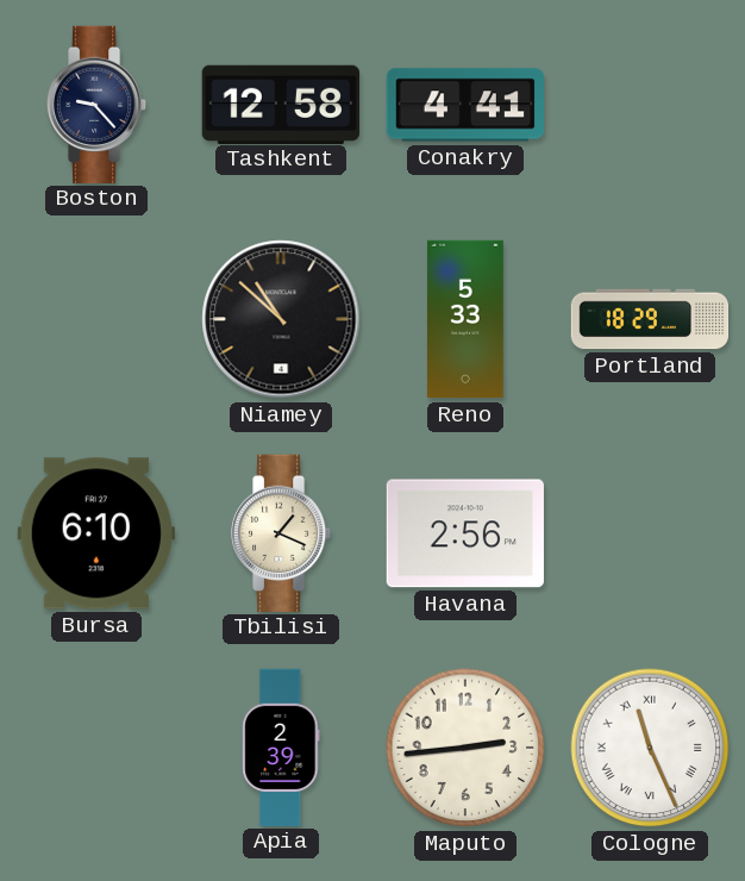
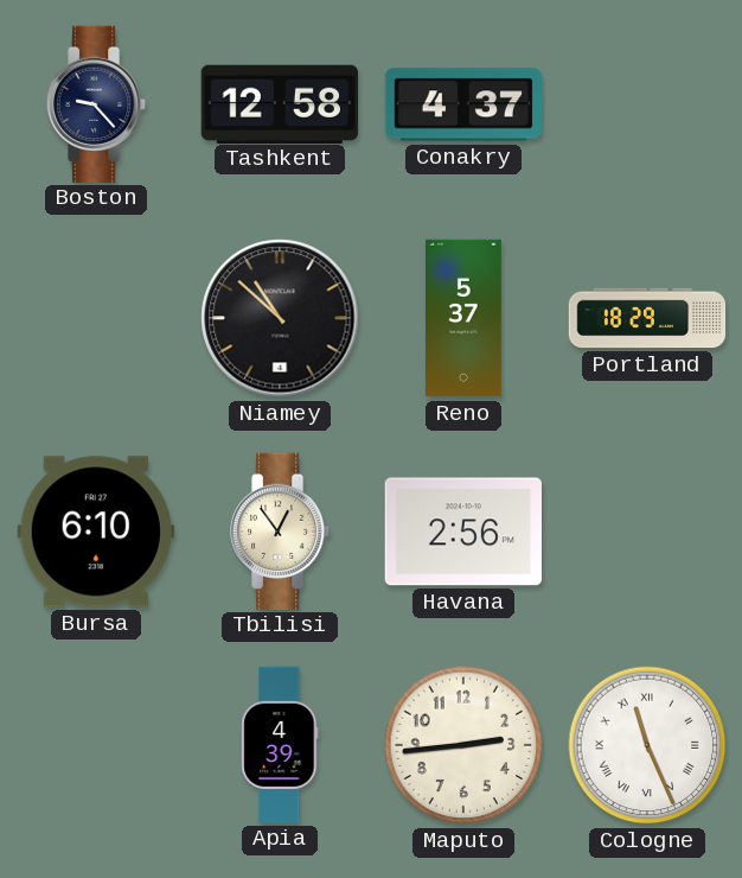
Conakry: 4:41 -> 4:37 (462, 104)
Reno: 5:33 -> 5:37 (465, 318)
Tbilisi: 1:19 -> 12:54 (280, 530)
Apia: 2:39 -> 4:39 (280, 744)
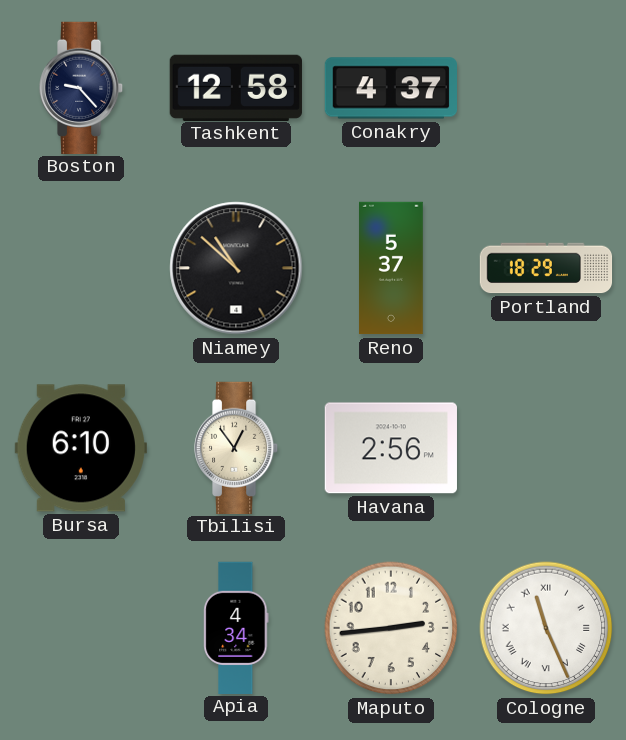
Apia: 4:39 -> 4:34 (236, 627)
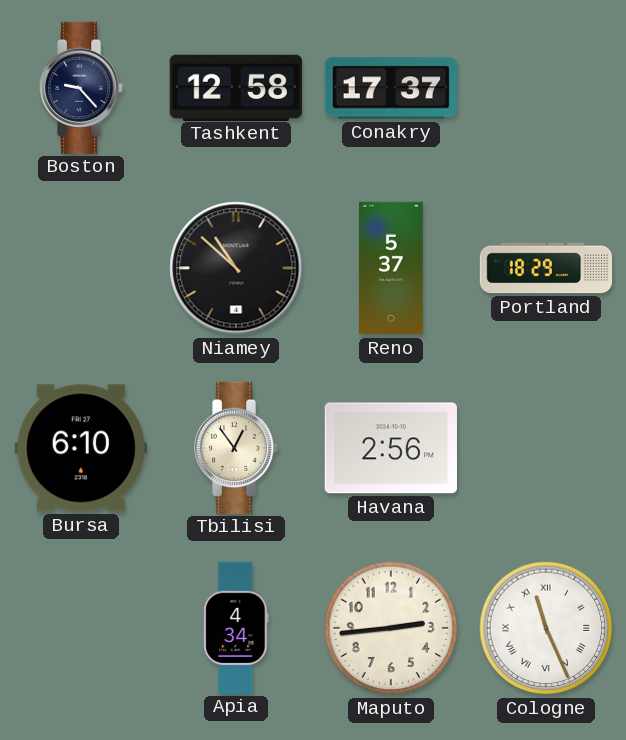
Conakry: 4:37 -> 17:37 (390, 88)
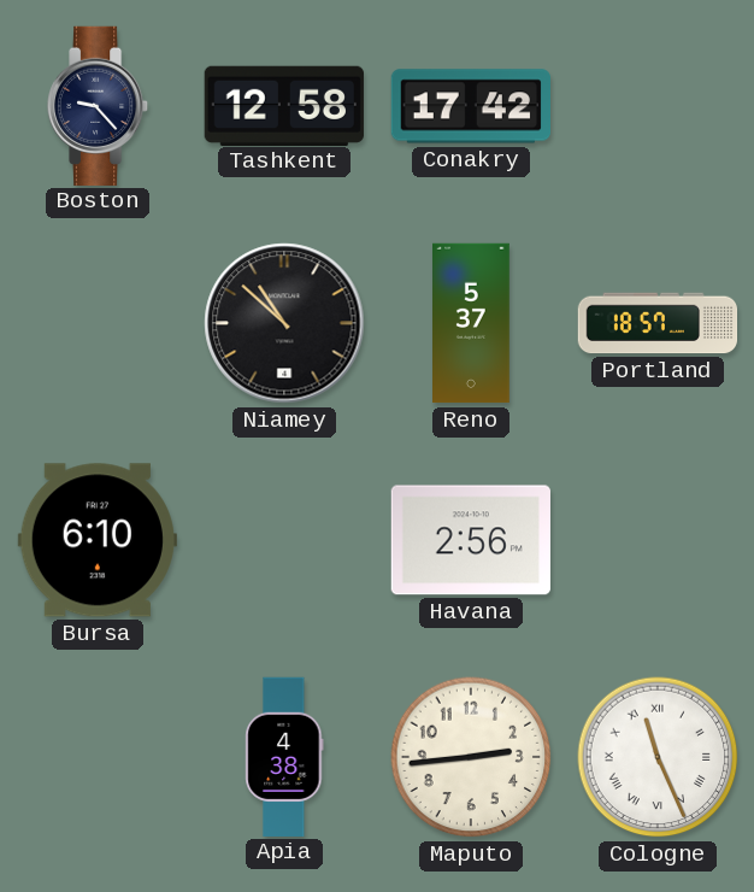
Conakry: 17:37 -> 17:42 (470, 106)
Portland: 18:29 -> 18:57 (658, 323)
Tbilisi: 12:54 -> none (236, 447)
Apia: 4:34 -> 4:38 (284, 756)
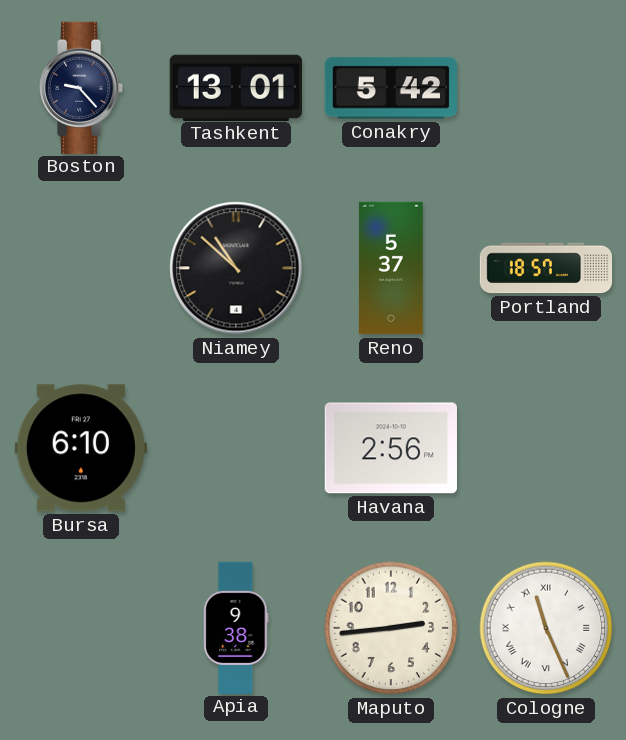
Tashkent: 12:58 -> 13:01 (236, 87)
Conakry: 17:42 -> 5:42 (390, 88)
Apia: 4:38 -> 9:38 (236, 627)
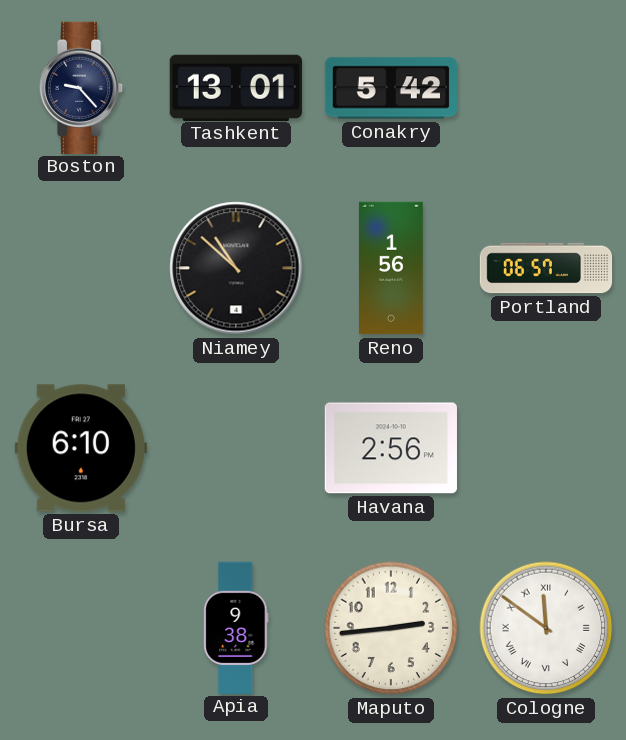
Reno: 5:37 -> 1:56 (392, 268)
Portland: 18:57 -> 06:57 (546, 268)
Cologne: 11:26 -> 11:51 (546, 628)
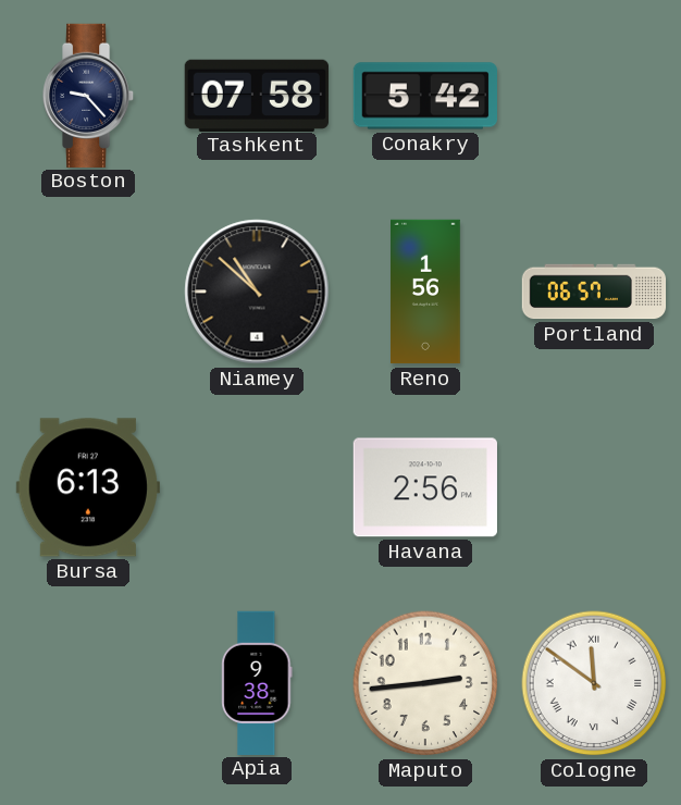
Tashkent: 13:01 -> 07:58 (257, 95)
Bursa: 6:10 -> 6:13 (88, 487)
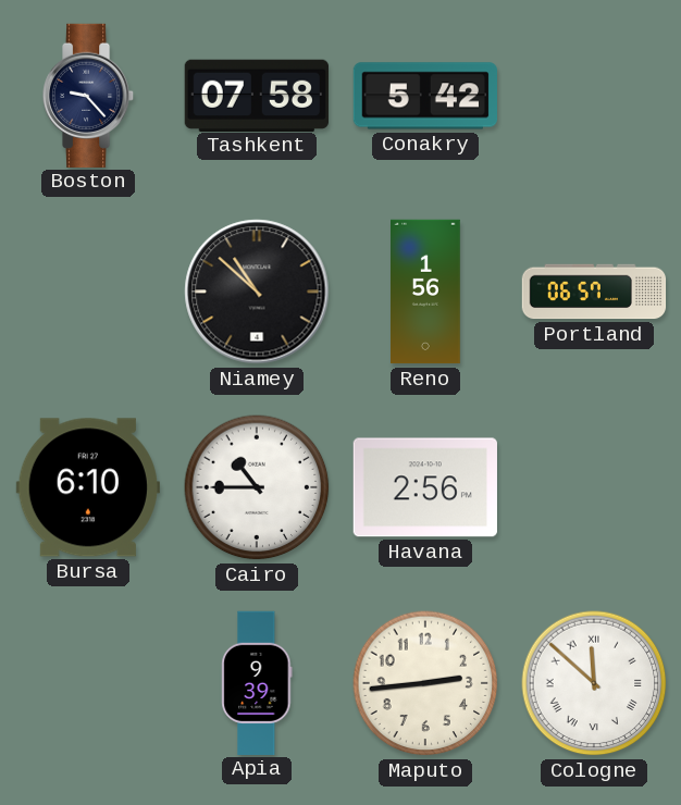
Bursa: 6:13 -> 6:10 (88, 487)
Cairo: none -> 10:45 (257, 487)
Apia: 9:38 -> 9:39 (257, 682)
Cologne: 11:51 -> 11:52 (594, 683)
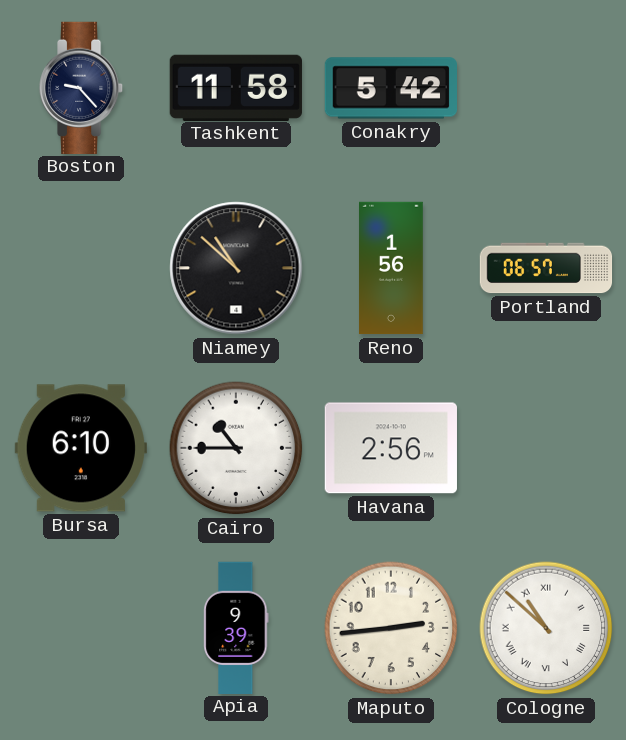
Tashkent: 07:58 -> 11:58 (236, 87)
Cologne: 11:52 -> 10:52 (546, 628)
